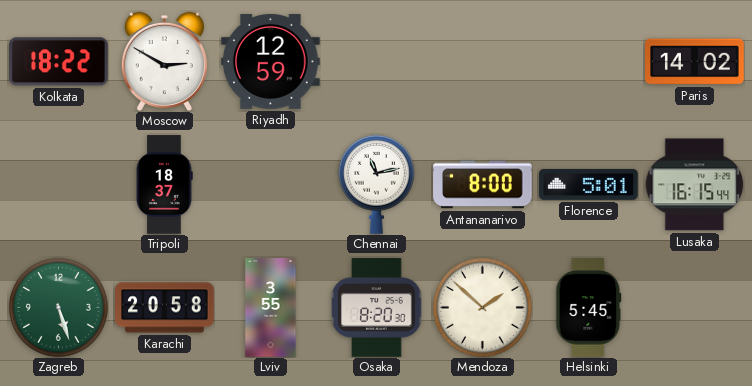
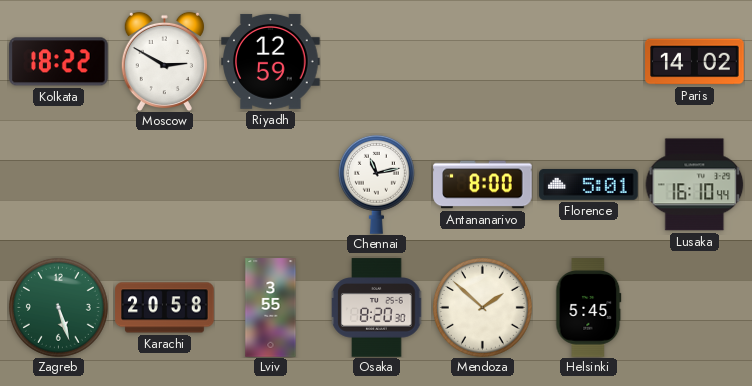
Tripoli: 18:37 -> none (164, 185)
Lusaka: 16:15 -> 16:10 (694, 185)
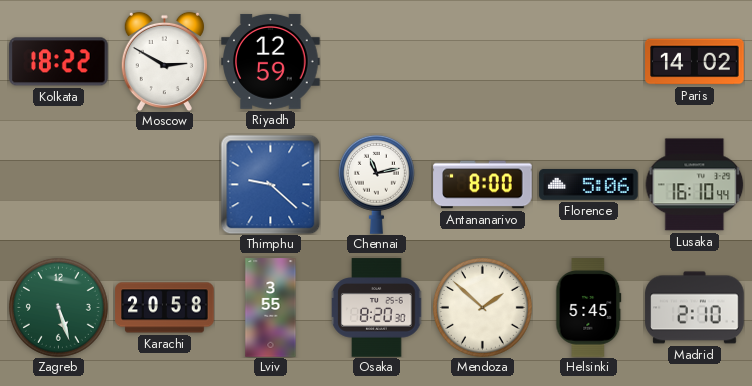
Thimphu: none -> 9:22 (270, 184)
Florence: 5:01 -> 5:06 (589, 184)
Madrid: none -> 2:10 (695, 308)
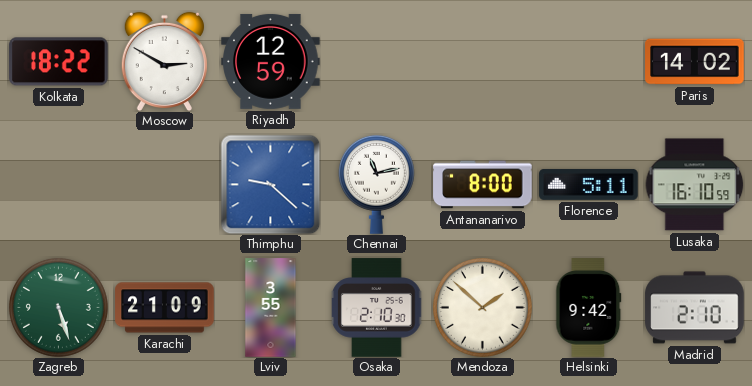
Florence: 5:06 -> 5:11 (589, 184)
Lusaka: 16:10:44 -> 16:10:59 (694, 185)
Karachi: 20:58 -> 21:09 (165, 308)
Osaka: 8:20 -> 2:10 (377, 308)
Helsinki: 5:45 -> 9:42 (589, 308)
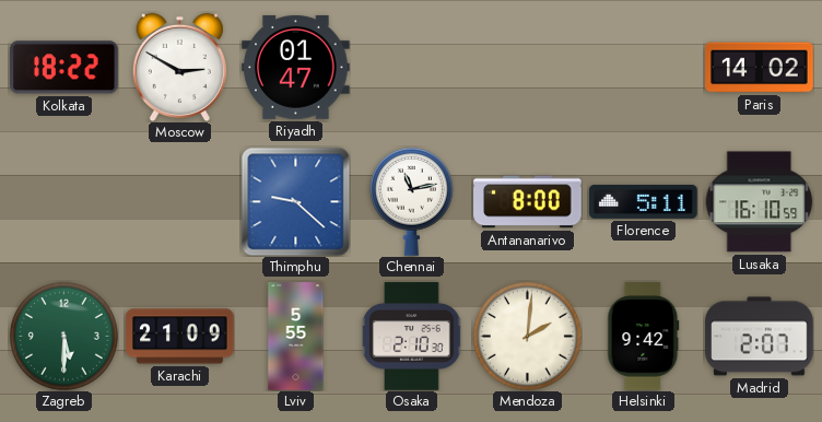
Riyadh: 12:59 -> 01:47 (296, 67)
Zagreb: 5:27 -> 5:30 (63, 336)
Lviv: 3:55 -> 5:55 (296, 337)
Mendoza: 1:52 -> 2:01 (527, 336)
Madrid: 2:10 -> 2:07 (760, 337)
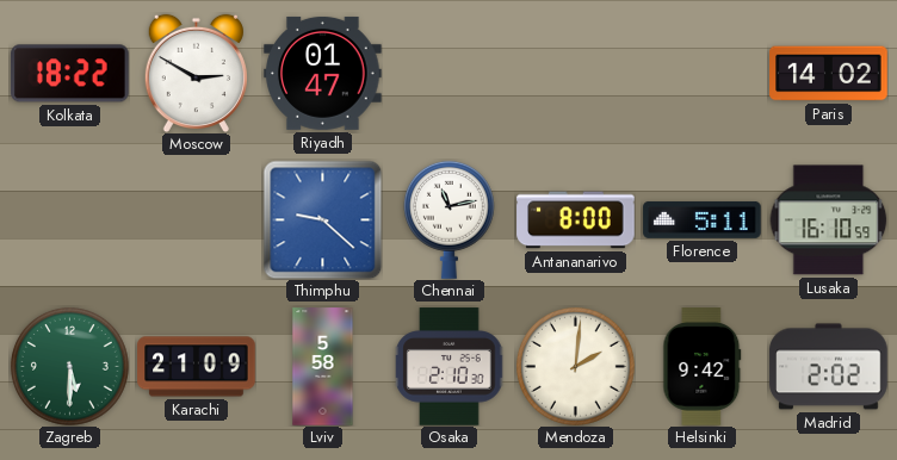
Lviv: 5:55 -> 5:58 (323, 367)
Madrid: 2:07 -> 2:02 (829, 367)
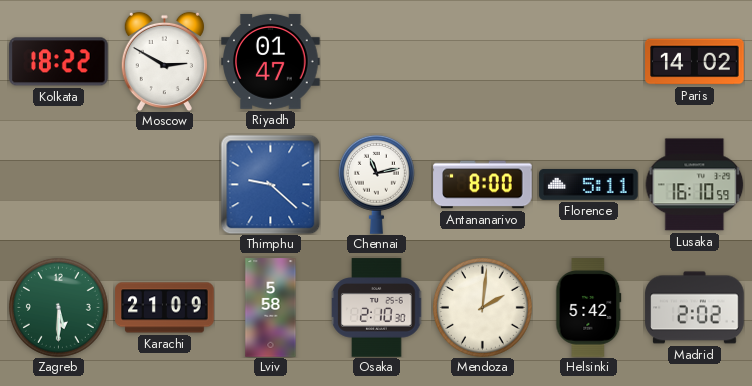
Helsinki: 9:42 -> 5:42 (589, 308)
